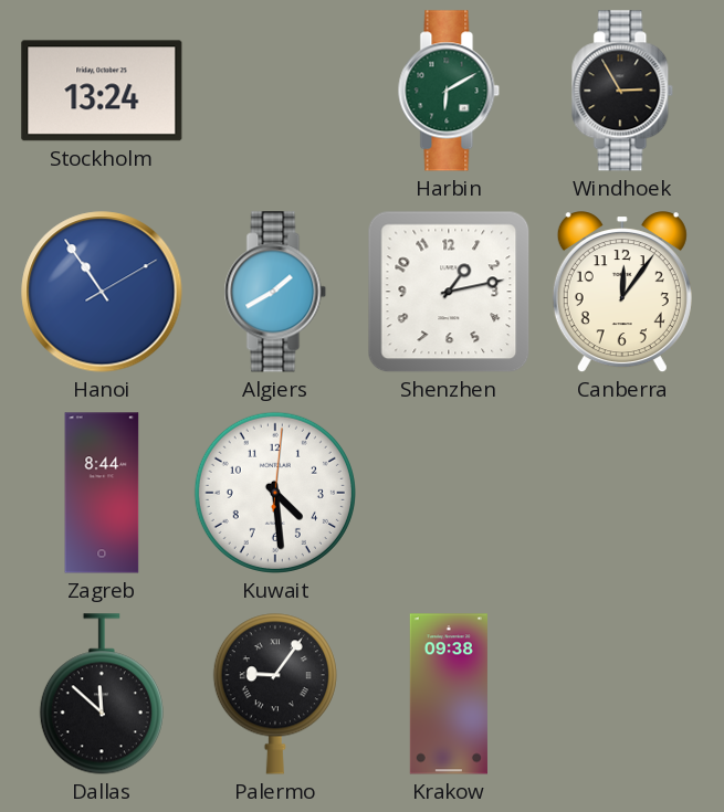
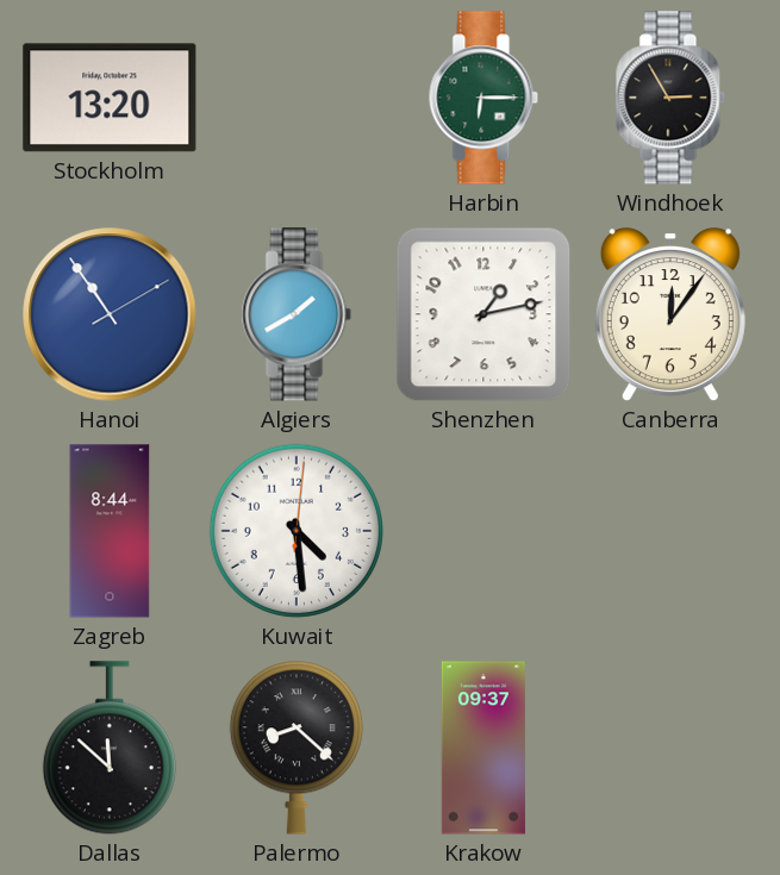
Stockholm: 13:24 -> 13:20 (110, 98)
Harbin: 6:10 -> 6:15 (483, 98)
Palermo: 9:06 -> 8:22 (297, 748)
Krakow: 09:38 -> 09:37 (483, 748)
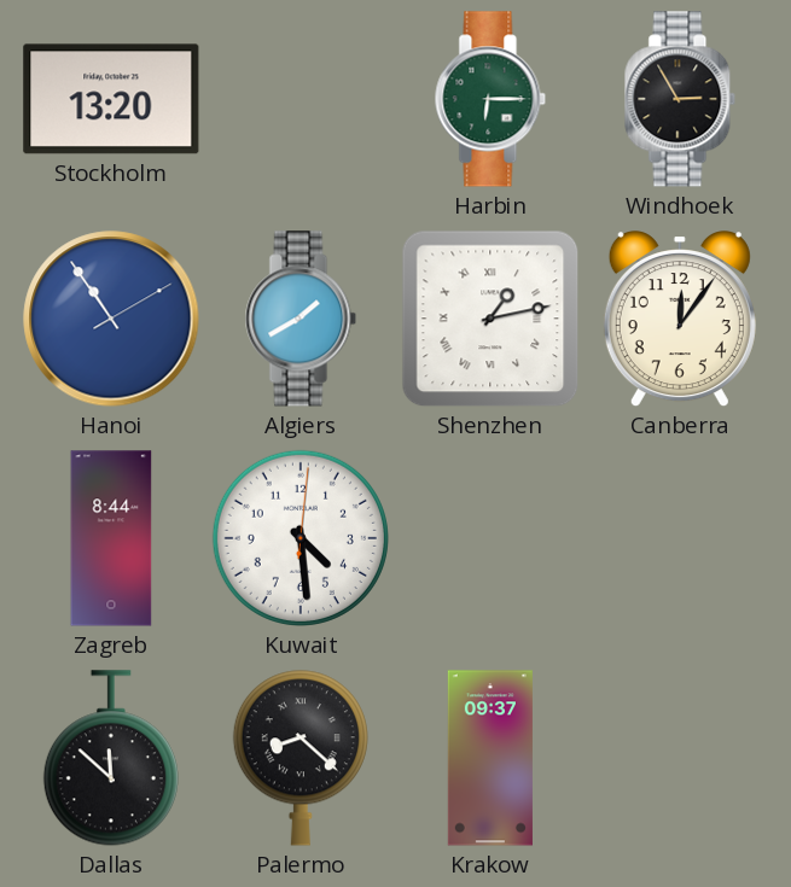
Shenzhen numerals: Arabic -> Roman (490, 319)
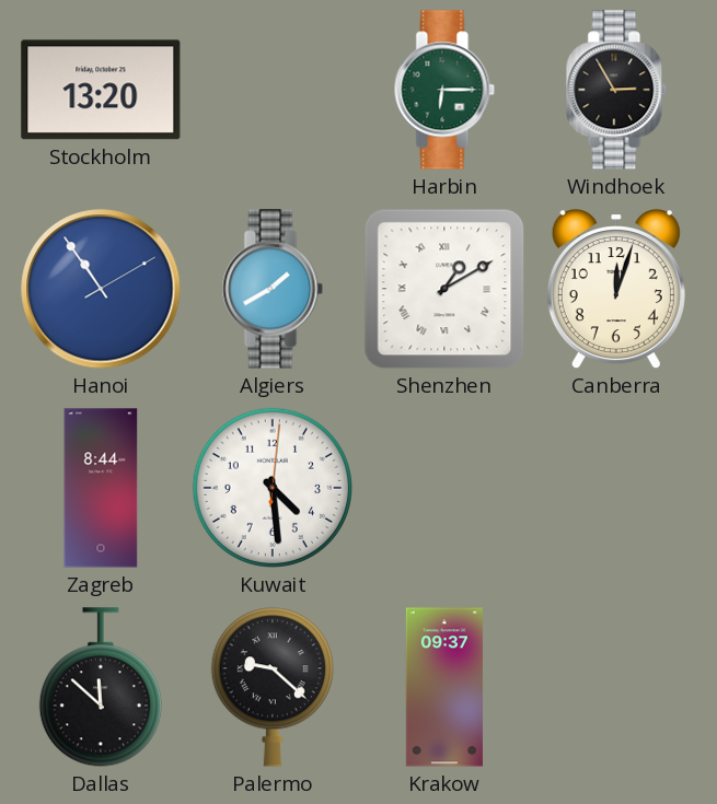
Shenzhen: 1:13 -> 1:10 (444, 289)
Canberra: 12:06 -> 12:03 (616, 290)
Palermo: 8:22 -> 9:22 (273, 687)
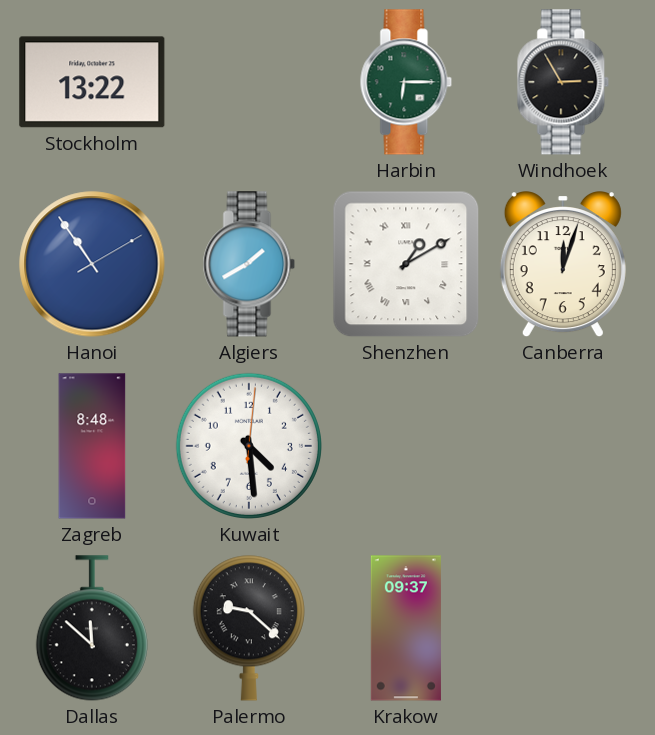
Stockholm: 13:20 -> 13:22 (92, 82)
Zagreb: 8:44 -> 8:48 (92, 446)
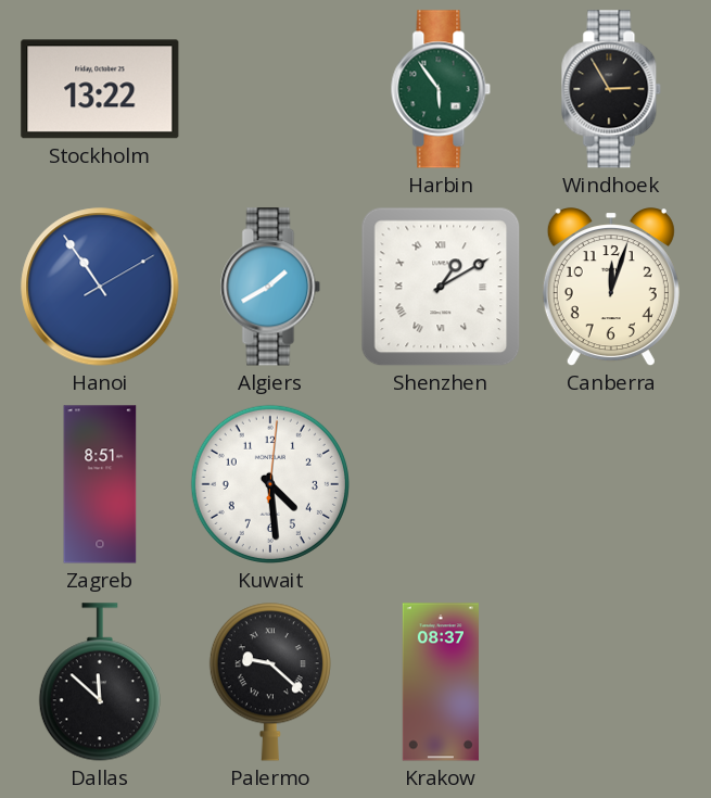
Harbin: 6:15 -> 5:54 (441, 89)
Zagreb: 8:48 -> 8:51 (100, 484)
Krakow: 09:37 -> 08:37 (441, 682)
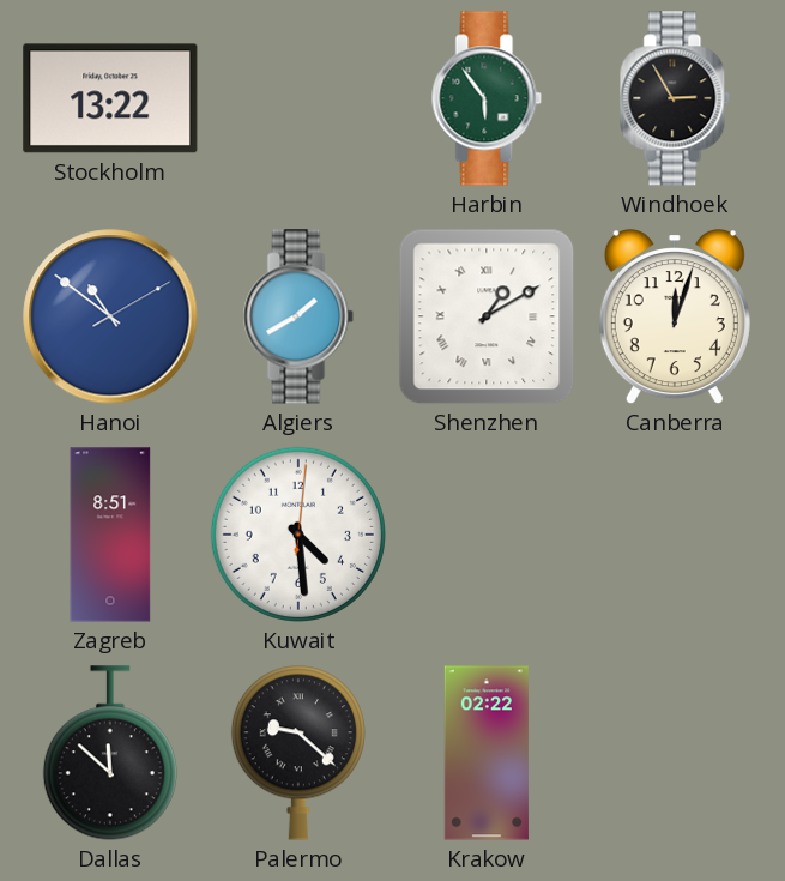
Hanoi: 10:54 -> 10:51 (110, 316)
Krakow: 08:37 -> 02:22 (487, 753)
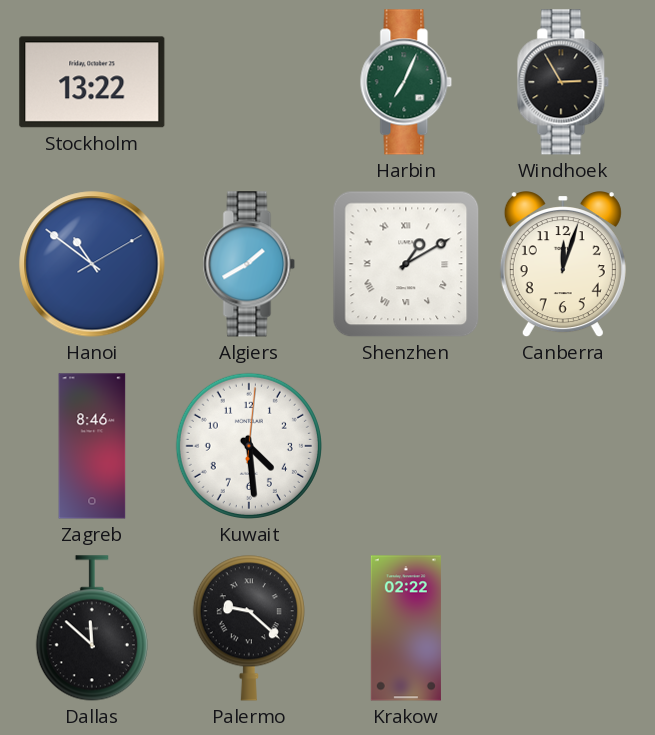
Harbin: 5:54 -> 7:04 (406, 82)
Zagreb: 8:51 -> 8:46 (92, 446)
